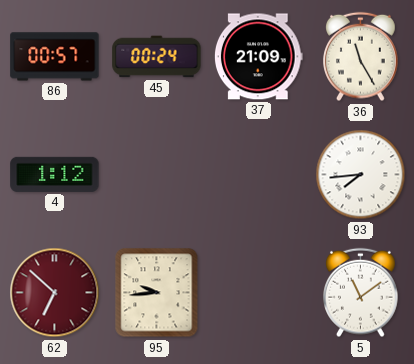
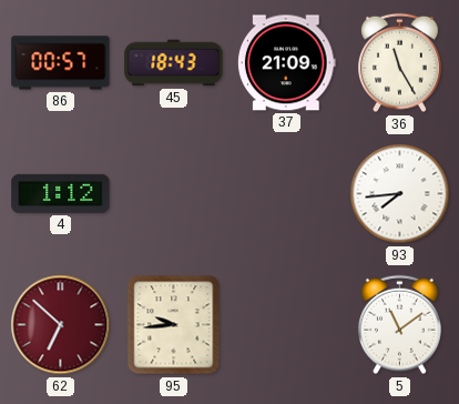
45: 00:24 -> 18:43 (174, 63)
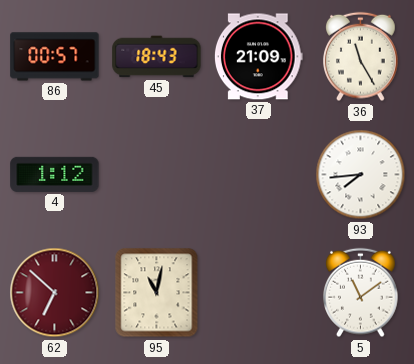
95: 9:44 -> 11:02 (157, 293)
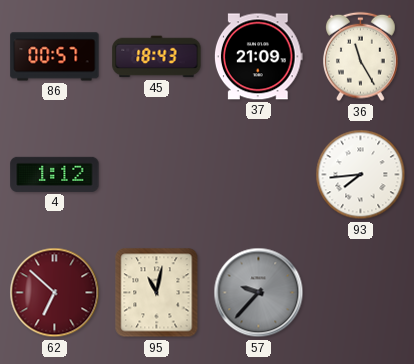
57: none -> 9:37 (259, 293)
5: 11:09 -> none (361, 293)
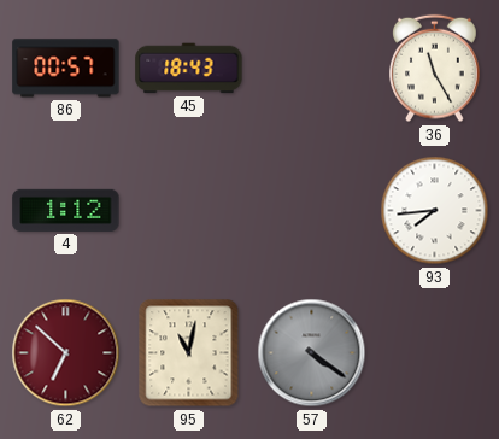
37: 21:09 -> none (258, 57)
57: 9:37 -> 4:21 (312, 353)
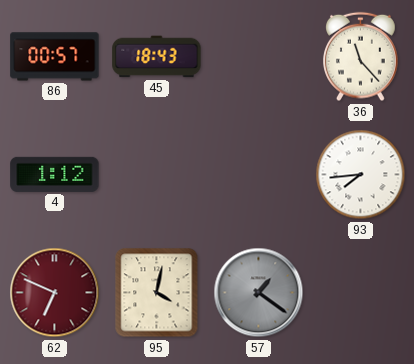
36: 11:25 -> 11:23 (361, 57)
62: 6:52 -> 6:49 (55, 293)
95: 11:02 -> 4:02 (157, 293)
57: 4:21 -> 1:21 (259, 293)
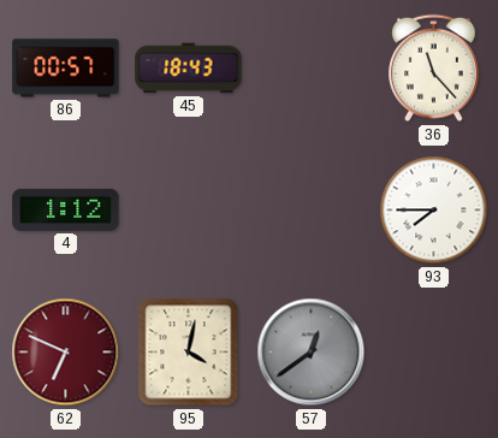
93: 7:44 -> 7:45 (434, 211)
57: 1:21 -> 12:39 (312, 353)
